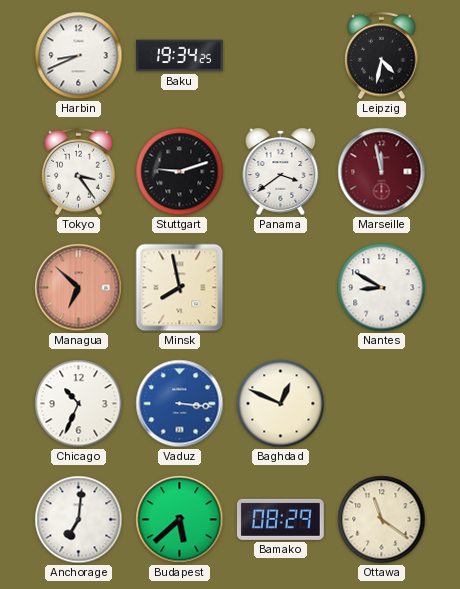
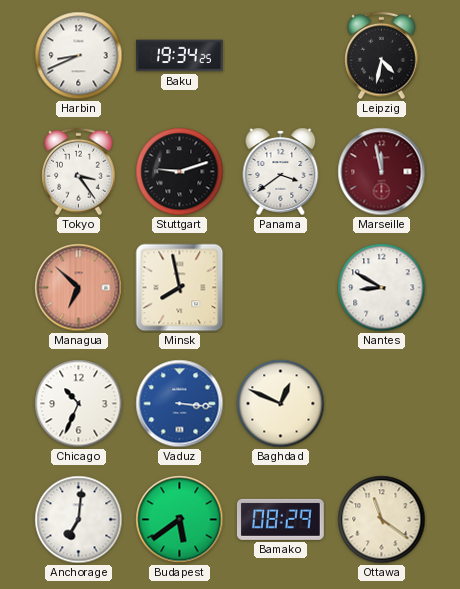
Budapest: 5:38 -> 5:39 (180, 520)
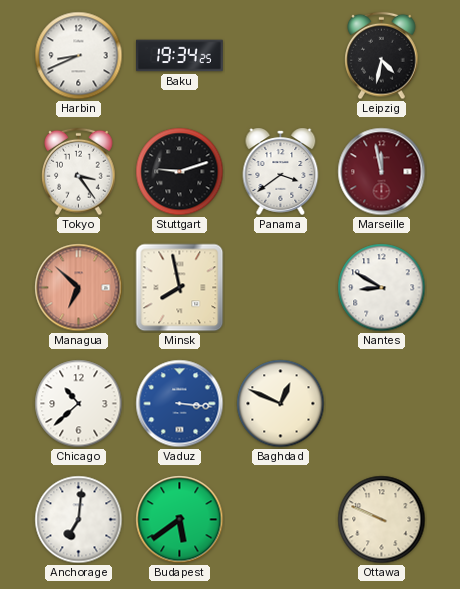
Chicago: 10:34 -> 10:38 (79, 404)
Bamako: 08:29 -> none (280, 519)
Ottawa: 11:21 -> 9:49 (382, 520)
